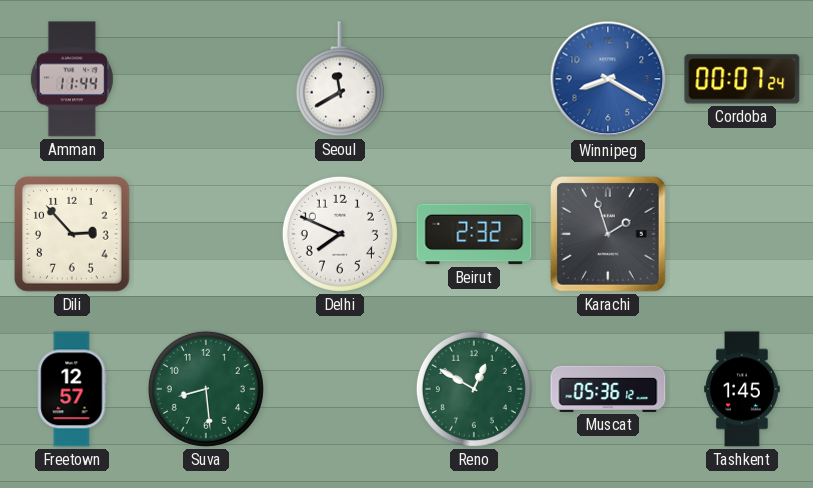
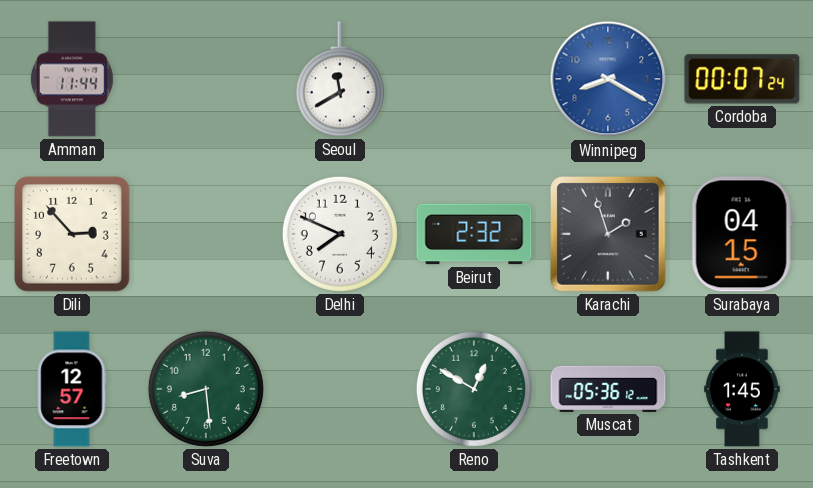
Surabaya: none -> 04:15 (742, 234)
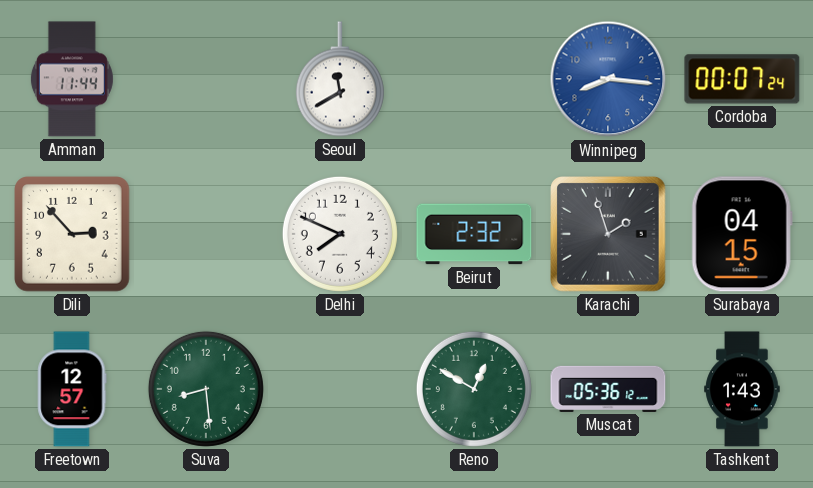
Winnipeg: 8:20 -> 8:16 (608, 79)
Tashkent: 1:45 -> 1:43 (742, 389)
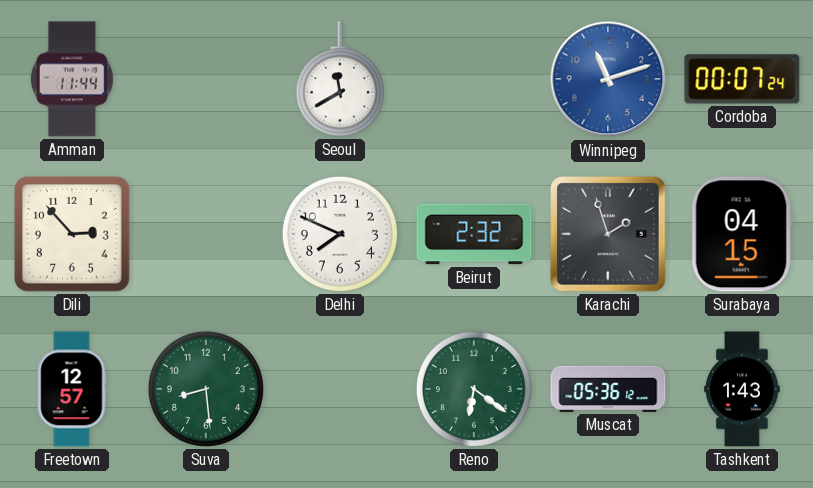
Winnipeg: 8:16 -> 11:12 (608, 79)
Reno: 12:50 -> 6:21 (474, 389)
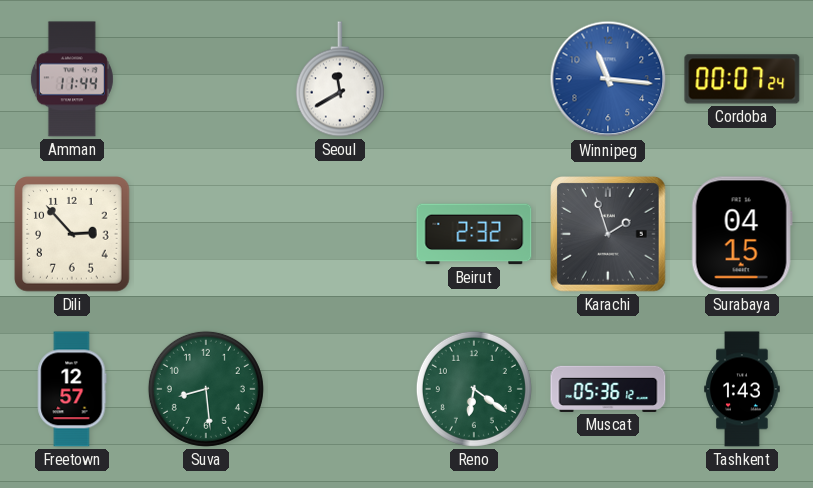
Winnipeg: 11:12 -> 11:16 (608, 79)
Delhi: 7:49 -> none (340, 234)
